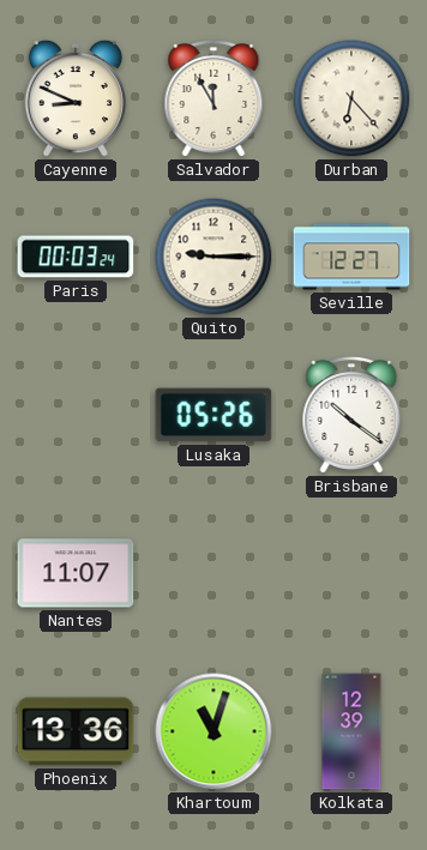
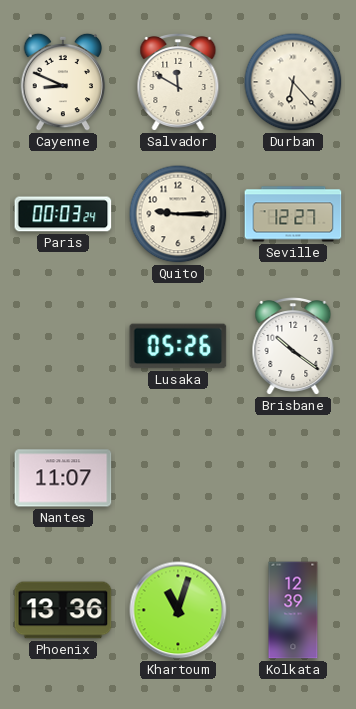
Salvador: 11:55 -> 11:50 (178, 83)
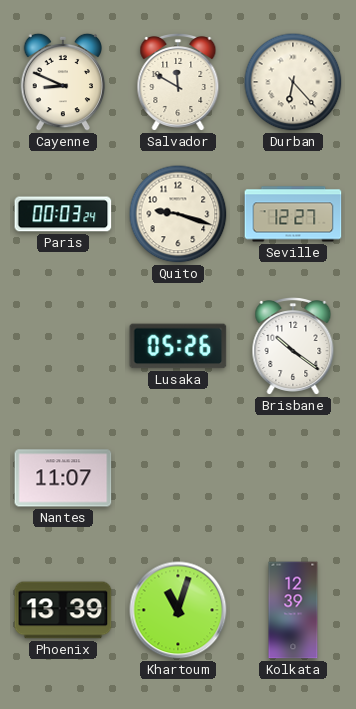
Quito: 9:15 -> 9:18 (178, 214)
Phoenix: 13:36 -> 13:39 (63, 610)
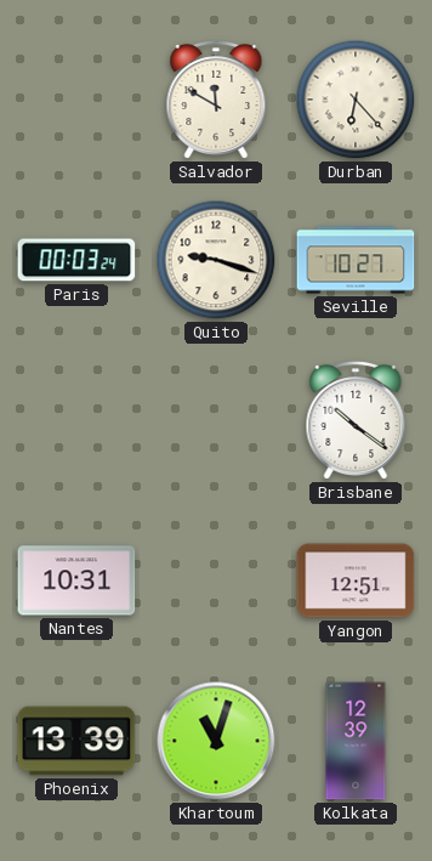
Cayenne: 8:49 -> none (63, 82)
Seville: 12:27 -> 10:27 (356, 260)
Lusaka: 05:26 -> none (178, 346)
Nantes: 11:07 -> 10:31 (76, 580)
Yangon: none -> 12:51 (356, 580)
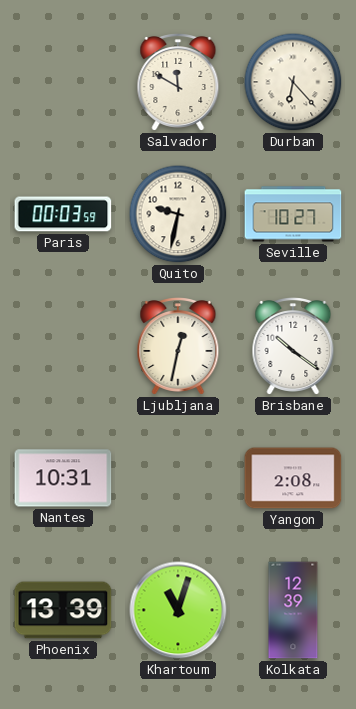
Paris: 00:03:24 -> 00:03:59 (63, 214)
Quito: 9:18 -> 9:32 (178, 214)
Ljubljana: none -> 12:32 (178, 347)
Yangon: 12:51 -> 2:08 (293, 478)
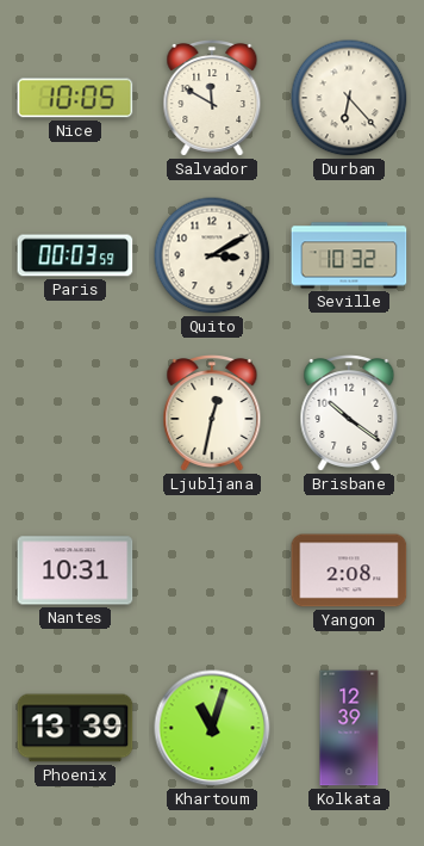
Nice: none -> 10:05 (75, 98)
Quito: 9:32 -> 3:10 (212, 255)
Seville: 10:27 -> 10:32 (349, 255)
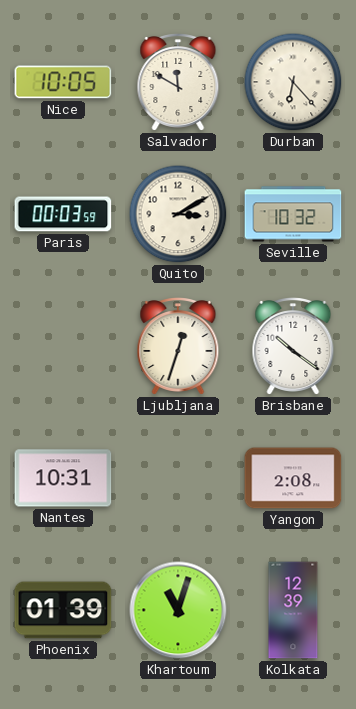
Ljubljana: 12:32 -> 12:33 (178, 347)
Phoenix: 13:39 -> 01:39 (63, 610)
